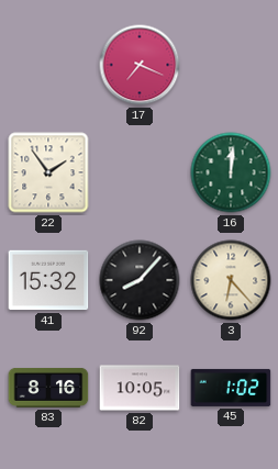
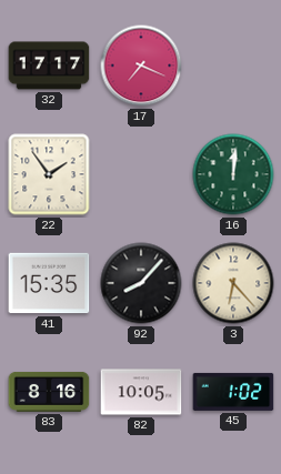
32: none -> 17:17 (49, 65)
41: 15:32 -> 15:35 (49, 283)
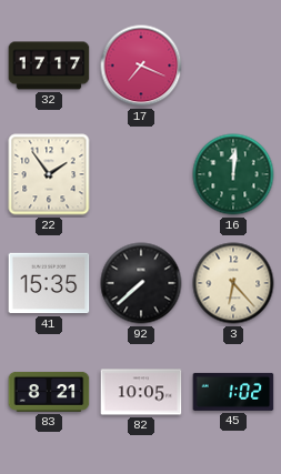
92: 8:07 -> 7:38 (141, 283)
83: 8:16 -> 8:21 (49, 392)
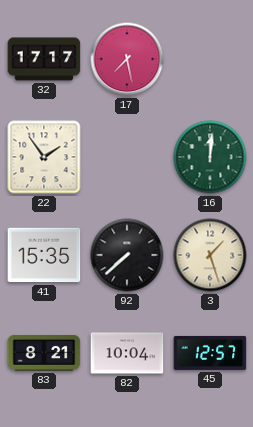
17: 7:19 -> 7:28 (127, 59)
3: 6:23 -> 1:27 (210, 255)
82: 10:05 -> 10:04 (127, 353)
45: 1:02 -> 12:57 (210, 353)
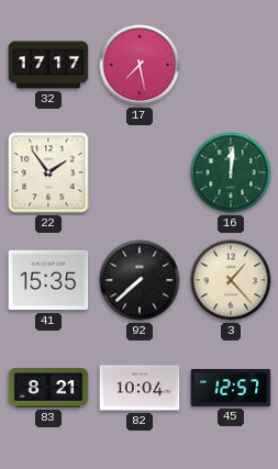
3: 1:27 -> 1:23 (231, 280)
